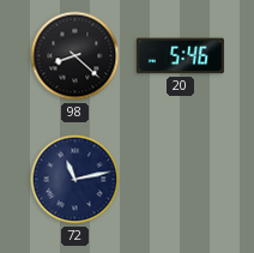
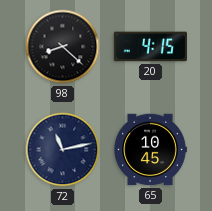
20: 5:46 -> 4:15 (150, 47)
65: none -> 10:45 (150, 150)
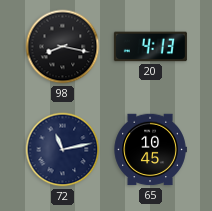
98: 8:22 -> 8:17 (63, 47)
20: 4:15 -> 4:13 (150, 47)
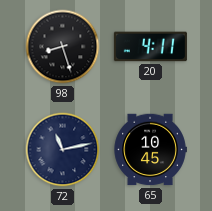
98: 8:17 -> 8:27 (63, 47)
20: 4:13 -> 4:11 (150, 47)
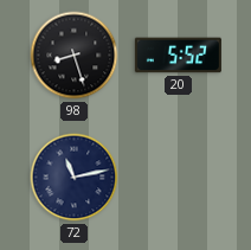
20: 4:11 -> 5:52 (178, 56)
65: 10:45 -> none (150, 150)
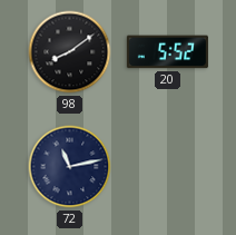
98: 8:27 -> 8:09 (70, 52)
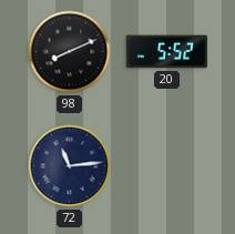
98: 8:09 -> 8:11 (70, 52)
72: 11:13 -> 11:14 (70, 166)
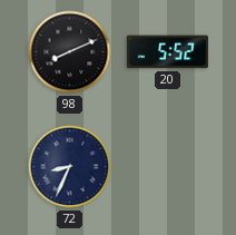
72: 11:14 -> 8:34 (70, 167)
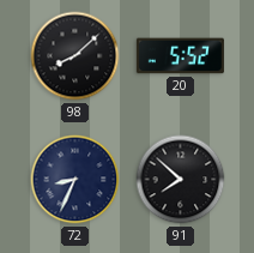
98: 8:11 -> 8:08 (75, 56)
91: none -> 7:52 (181, 180)
